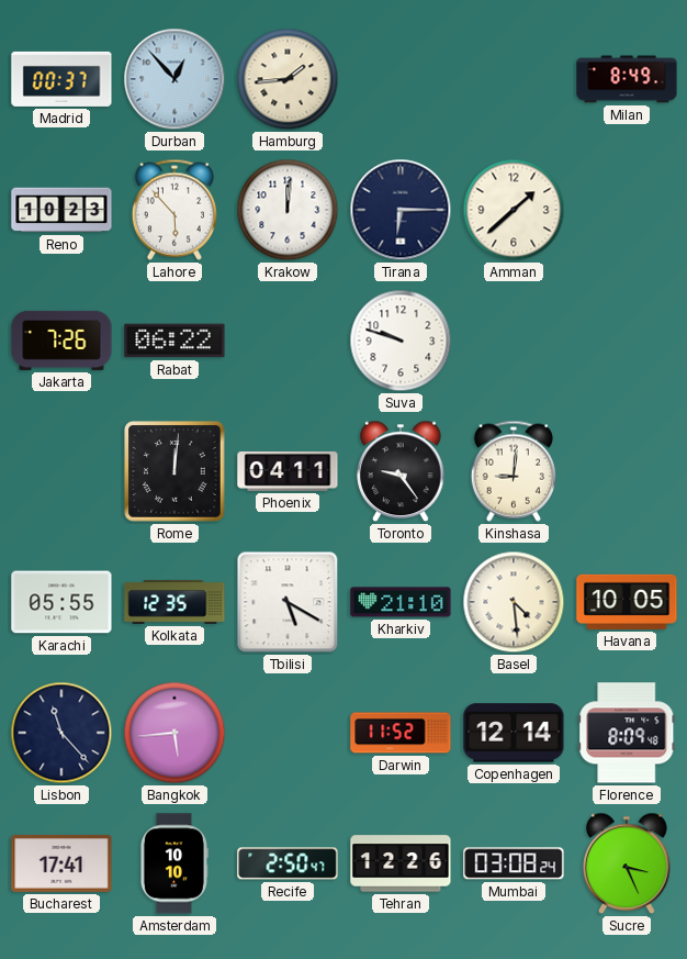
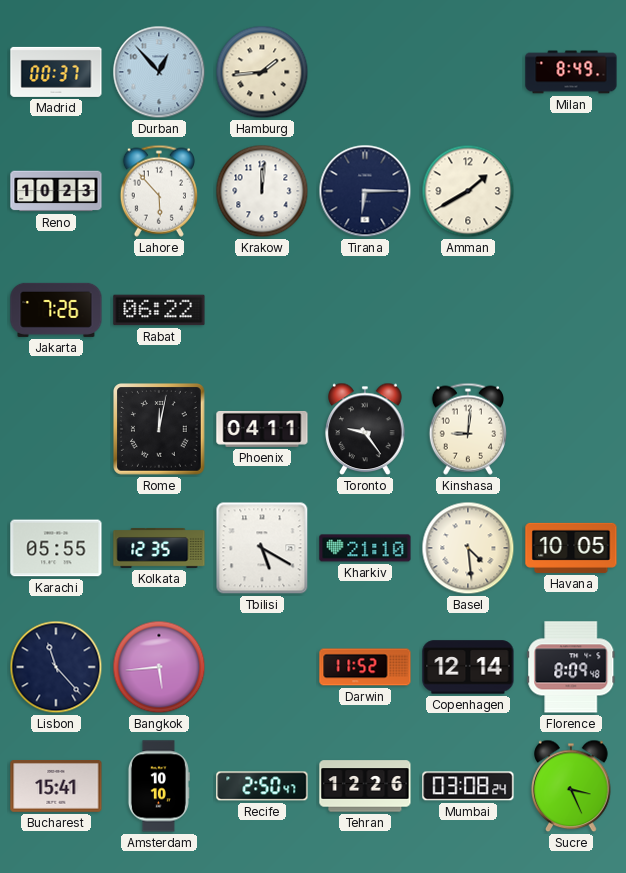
Amman: 1:38 -> 1:40 (468, 191)
Suva: 9:48 -> none (401, 341)
Rome: 12:01 -> 12:02 (160, 430)
Bucharest: 17:41 -> 15:41 (56, 787)
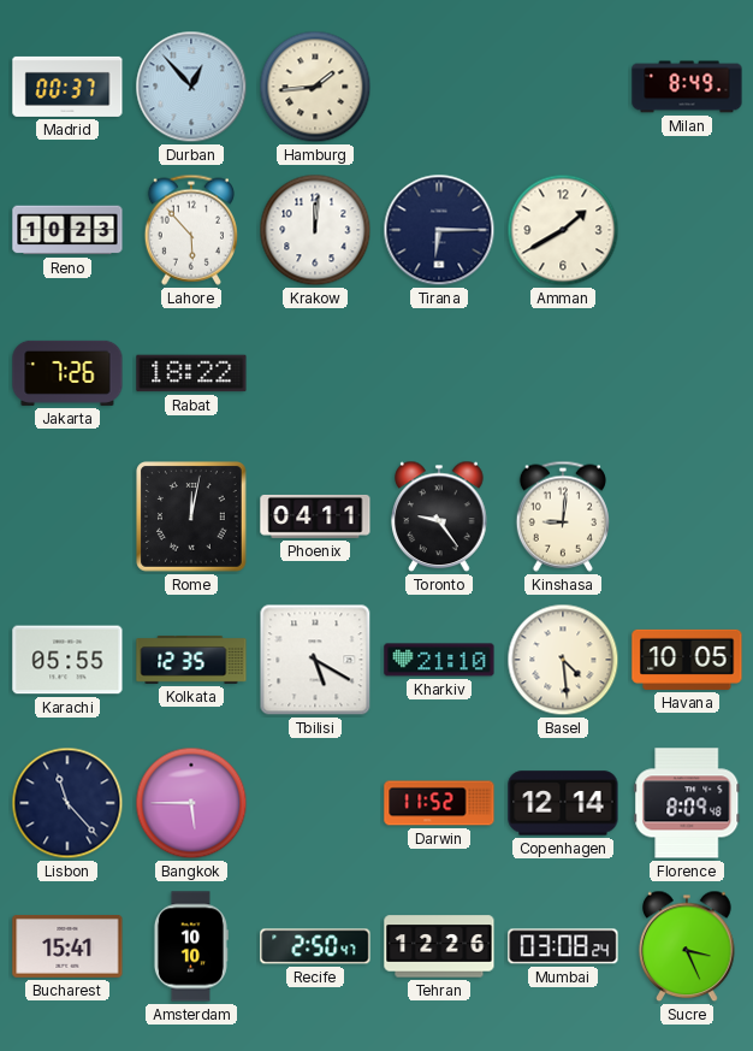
Rabat: 06:22 -> 18:22 (191, 373)
Bangkok: 5:44 -> 5:45 (191, 803)
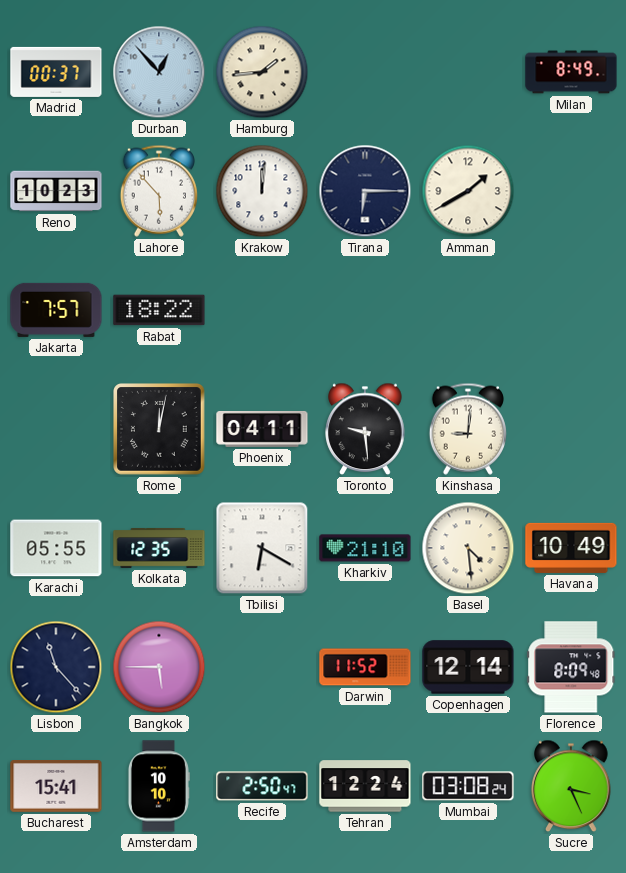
Jakarta: 7:26 -> 7:57 (56, 310)
Toronto: 9:24 -> 9:29 (365, 429)
Tbilisi: 5:20 -> 6:20 (262, 548)
Havana: 10:05 -> 10:49 (571, 548)
Tehran: 12:26 -> 12:24 (365, 786)
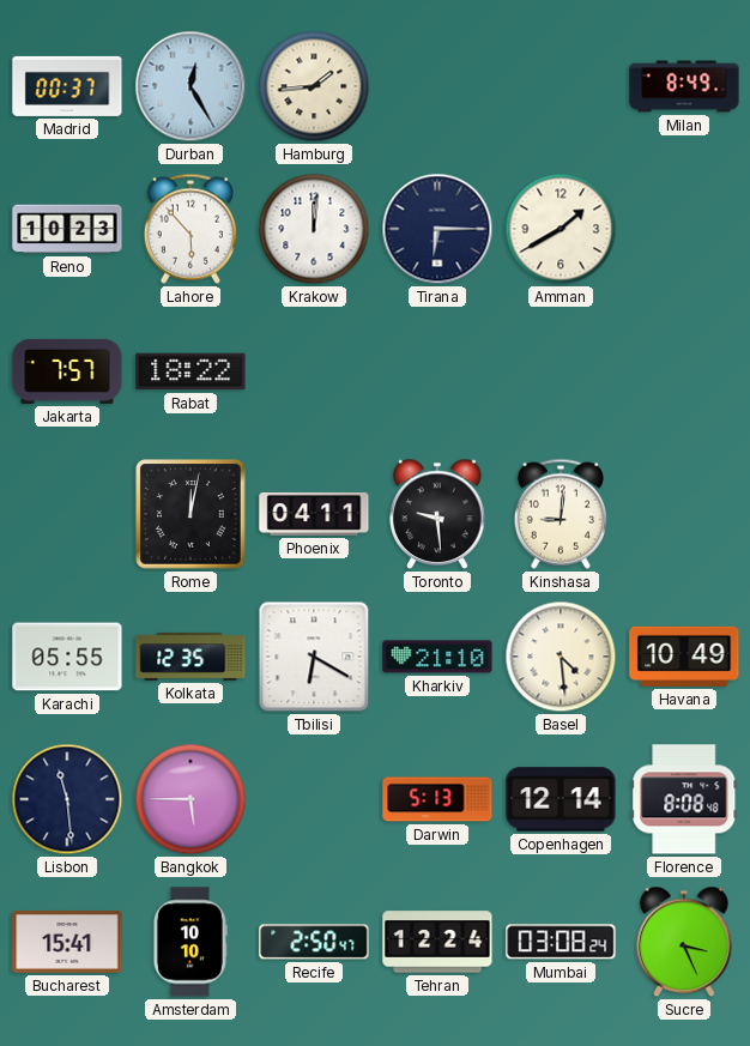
Durban: 12:53 -> 12:25 (190, 86)
Lisbon: 11:23 -> 11:29 (67, 799)
Darwin: 11:52 -> 5:13 (437, 799)
Florence: 8:09 -> 8:08 (684, 799)
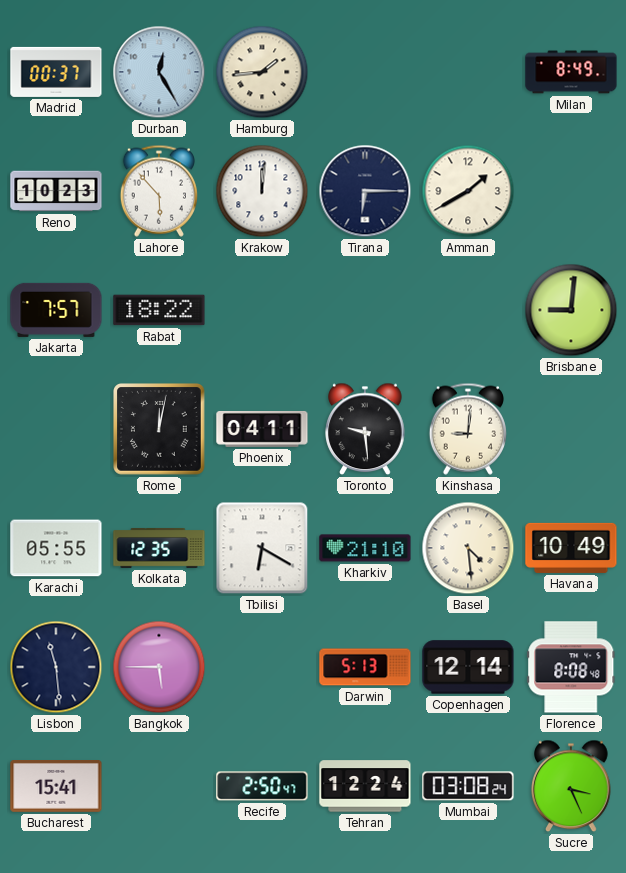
Brisbane: none -> 9:01 (571, 310)
Amsterdam: 10:10 -> none (189, 942)
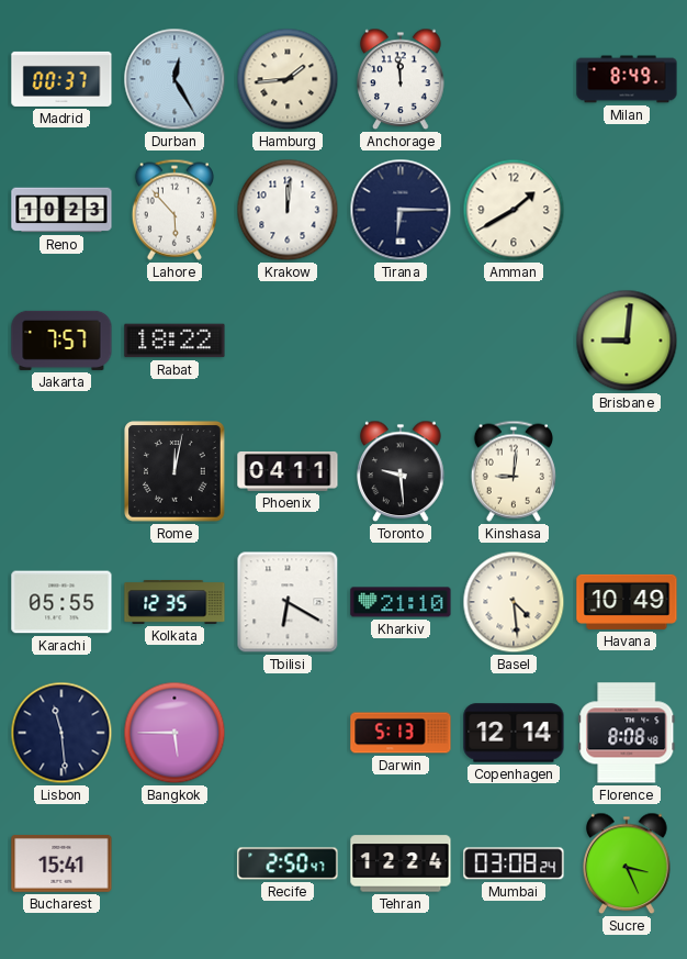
Anchorage: none -> 11:59 (401, 79)
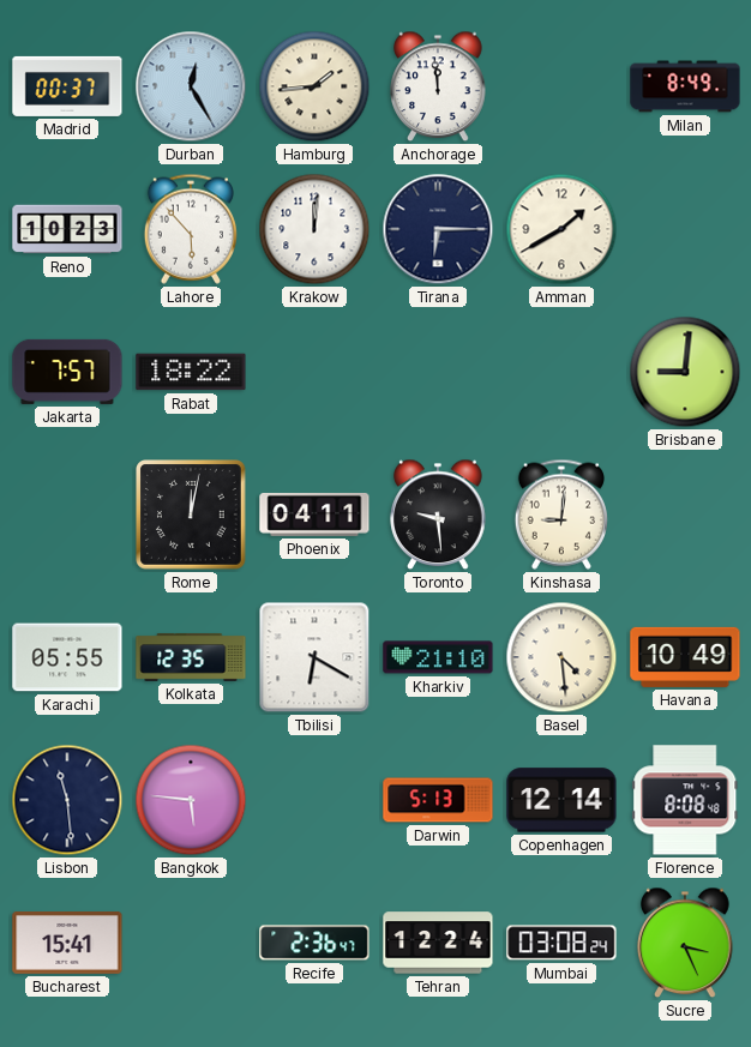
Bangkok: 5:45 -> 5:46 (191, 800)
Recife: 2:50 -> 2:36 (314, 943)
